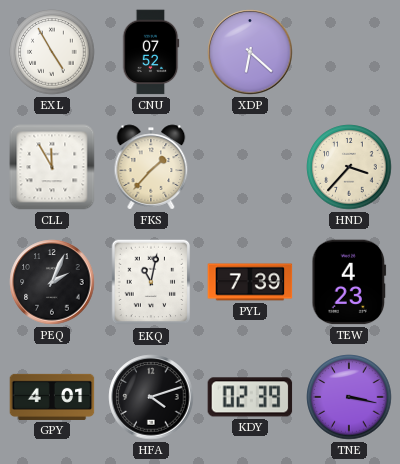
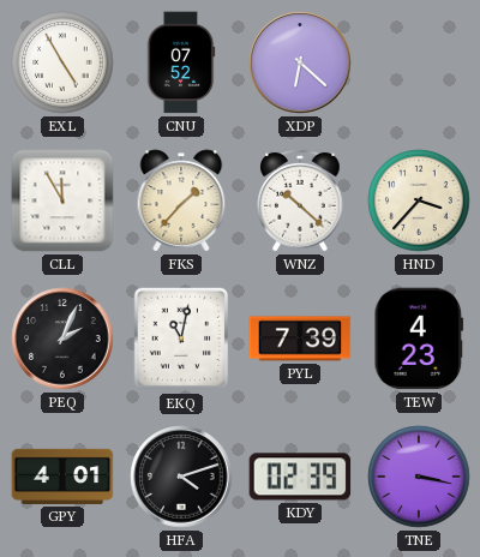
WNZ: none -> 10:22 (300, 202)
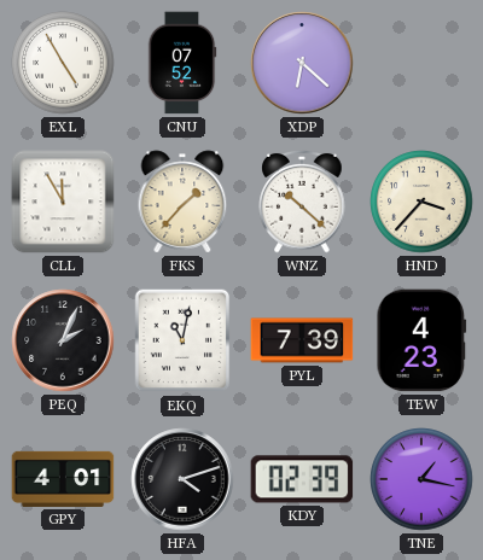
TNE: 3:17 -> 1:17 (421, 479)
